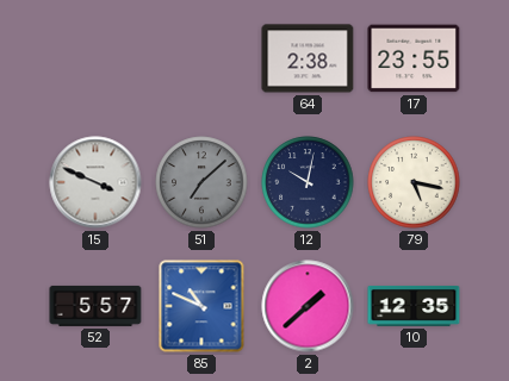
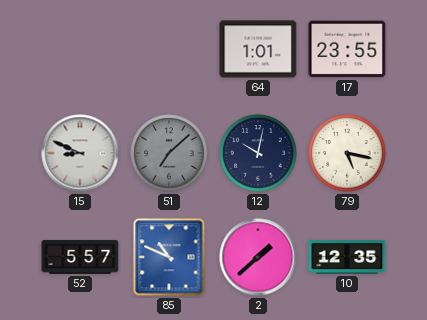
64: 2:38 -> 1:01 (258, 49)
15: 3:49 -> 8:49 (80, 153)
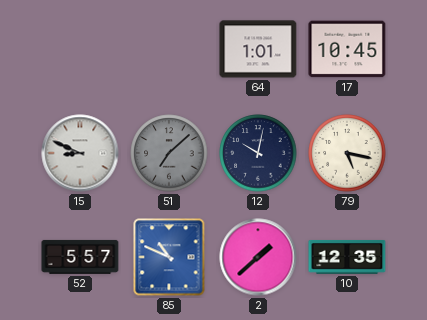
17: 23:55 -> 10:45 (347, 49)
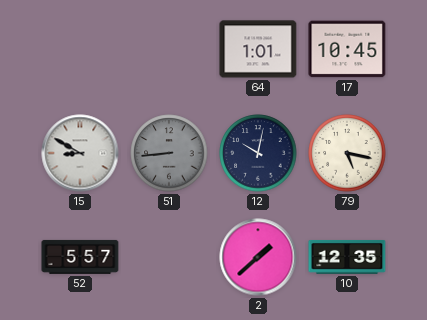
15: 8:49 -> 8:50 (80, 153)
51: 7:08 -> 8:44 (169, 153)
85: 10:49 -> none (169, 257)
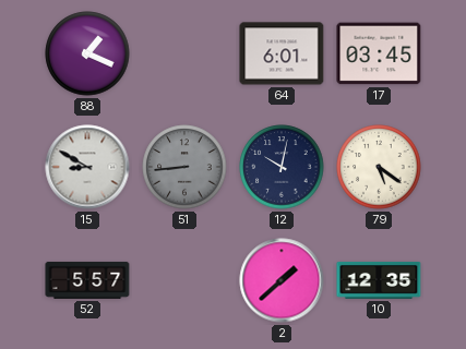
88: none -> 1:19 (87, 53)
64: 1:01 -> 6:01 (282, 53)
17: 10:45 -> 03:45 (379, 53)
79: 5:17 -> 5:21 (379, 167)
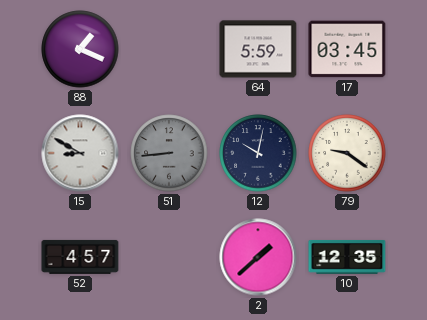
64: 6:01 -> 5:59 (258, 49)
79: 5:21 -> 9:21 (347, 153)
52: 5:57 -> 4:57 (80, 257)
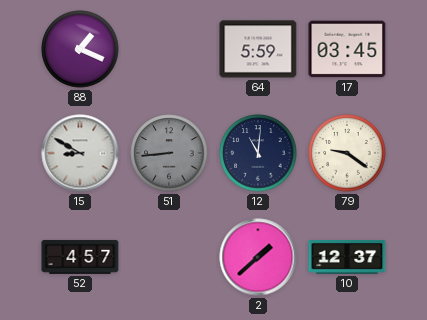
12: 10:02 -> 11:01 (258, 153)
10: 12:35 -> 12:37 (347, 257)
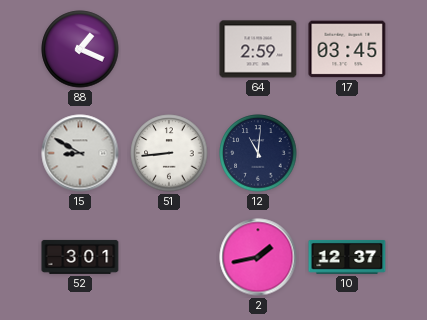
64: 5:59 -> 2:59 (258, 49)
51 dial: grey -> white (169, 153)
79: 9:21 -> none (347, 153)
52: 4:57 -> 3:01 (80, 257)
2: 1:38 -> 1:43 (258, 257)
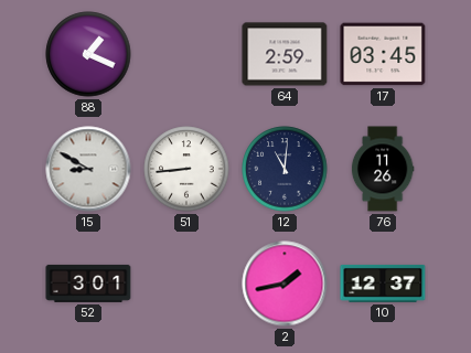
76: none -> 11:26 (383, 169)
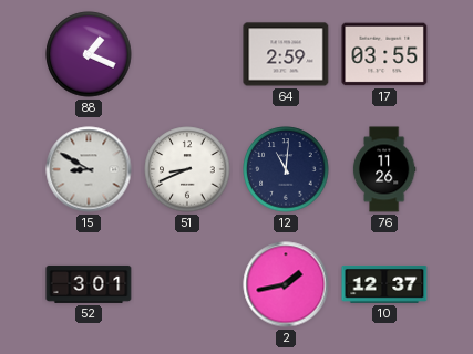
17: 03:45 -> 03:55 (384, 54)
51: 8:44 -> 8:41 (187, 169)
